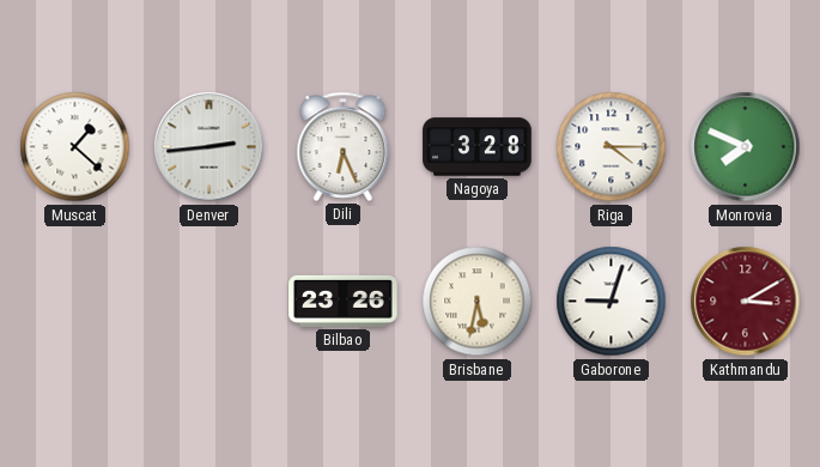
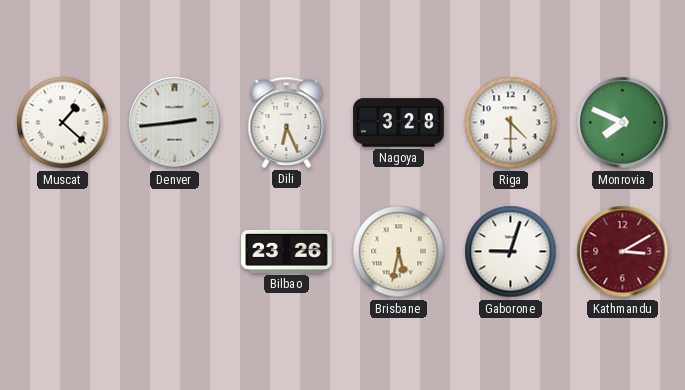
Riga: 4:15 -> 4:30 (511, 123)
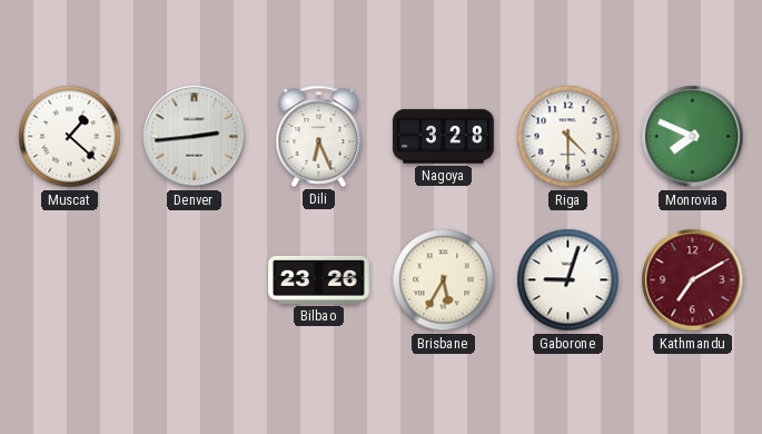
Brisbane: 5:32 -> 5:35 (444, 280)
Kathmandu: 3:10 -> 7:10 (693, 280)
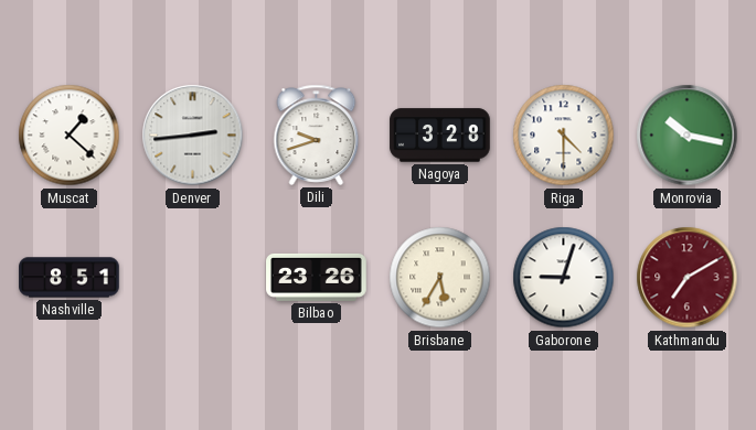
Dili: 6:26 -> 9:42 (317, 135)
Monrovia: 7:49 -> 10:17 (688, 136)
Nashville: none -> 8:51 (70, 278)
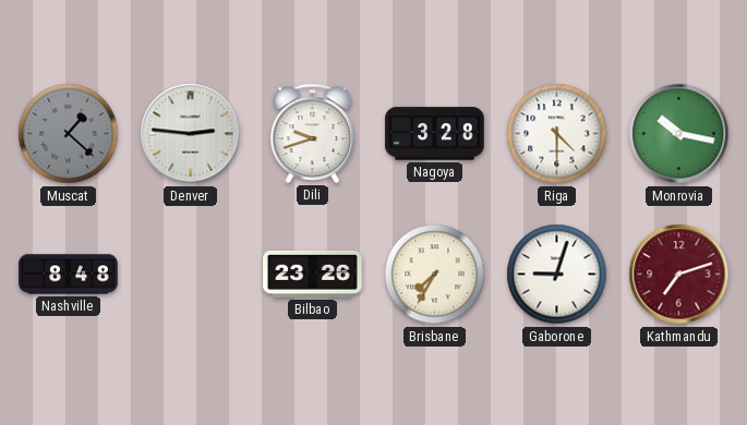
Muscat dial: white -> grey (69, 134)
Denver: 2:44 -> 2:46 (191, 134)
Nashville: 8:51 -> 8:48 (69, 275)
Brisbane: 5:35 -> 7:35 (435, 275)
Kathmandu: 7:10 -> 7:12 (679, 275)
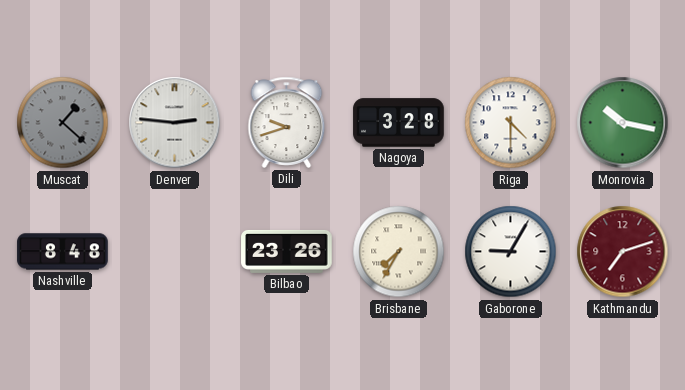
Gaborone: 9:03 -> 9:05 (511, 252)
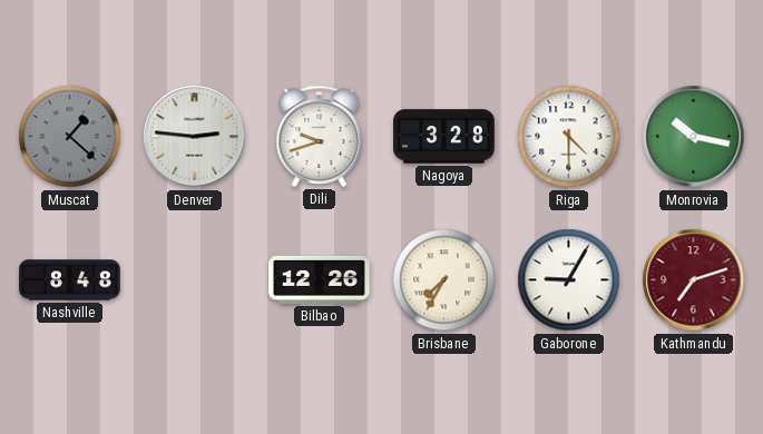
Bilbao: 23:26 -> 12:26 (320, 279)
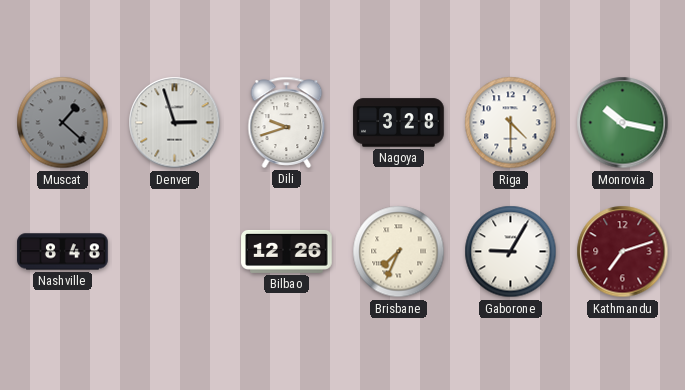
Denver: 2:46 -> 2:57 (175, 123)
Brisbane: 7:35 -> 7:34 (399, 252)
